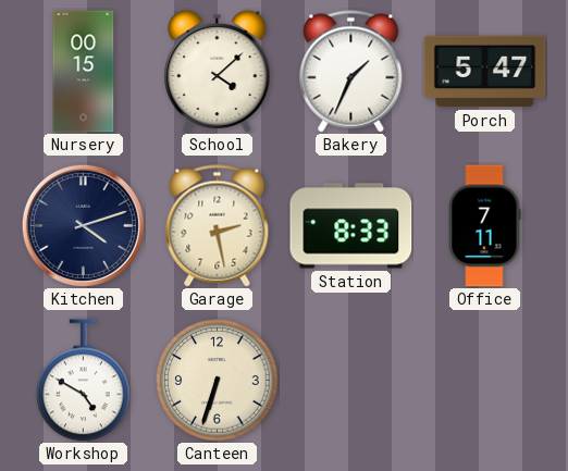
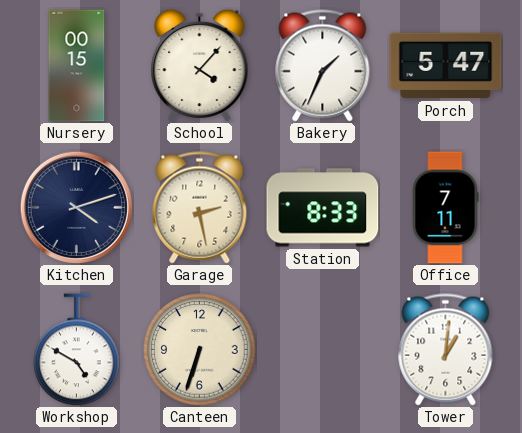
School: 4:08 -> 4:07 (200, 65)
Tower: none -> 1:01 (446, 350)
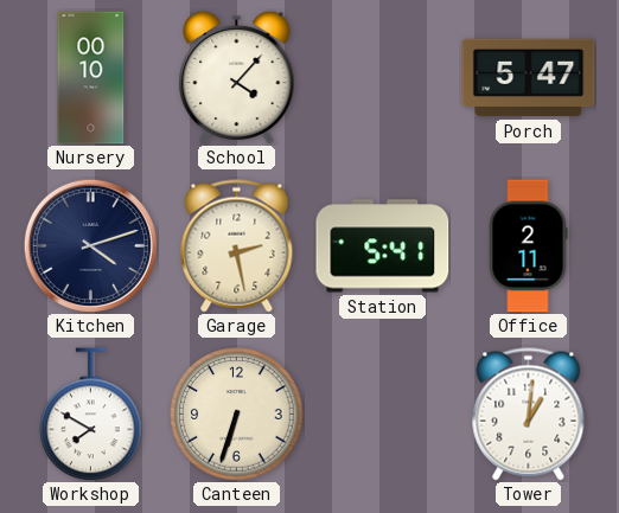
Nursery: 00:15 -> 00:10 (91, 78)
Bakery: 1:34 -> none (323, 66)
Station: 8:33 -> 5:41 (383, 246)
Office: 7:11 -> 2:11 (528, 246)
Workshop: 4:50 -> 7:50 (91, 415)
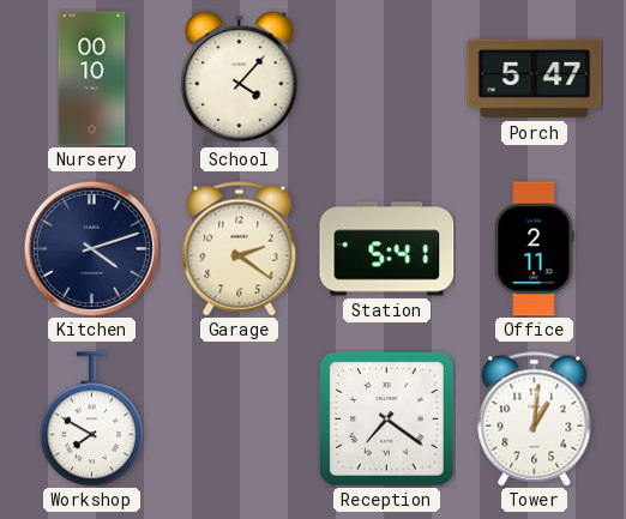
Garage: 2:28 -> 2:21 (240, 249)
Canteen: 6:33 -> none (237, 415)
Reception: none -> 7:21 (387, 420)
